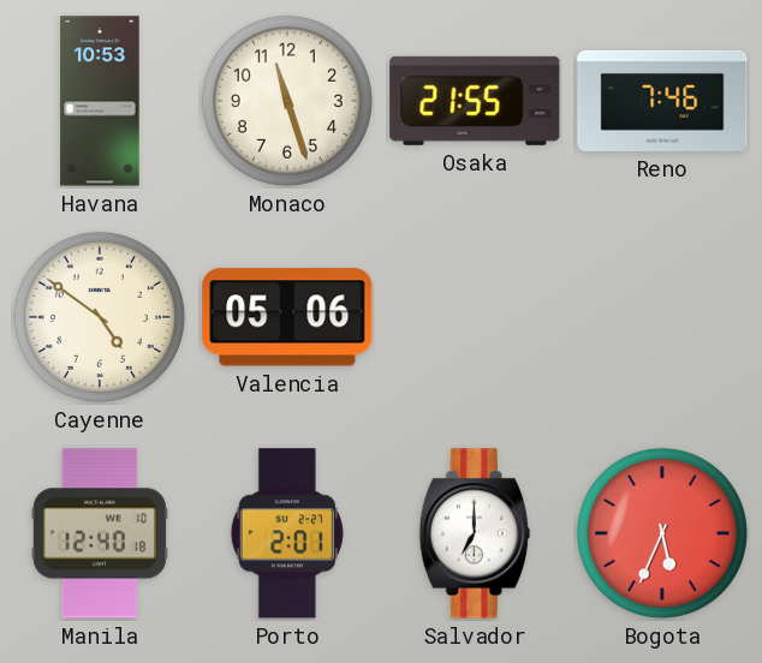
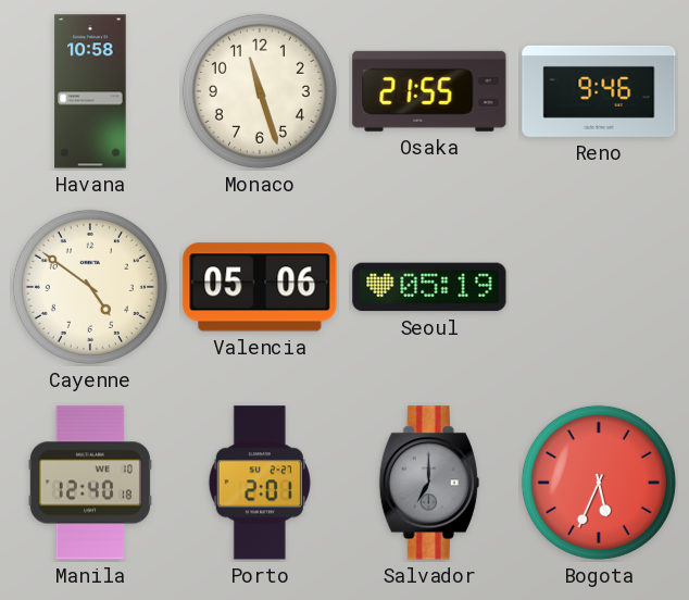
Havana: 10:53 -> 10:58 (90, 91)
Reno: 7:46 -> 9:46 (599, 91)
Seoul: none -> 05:19 (429, 287)
Salvador dial: white -> grey (429, 483)
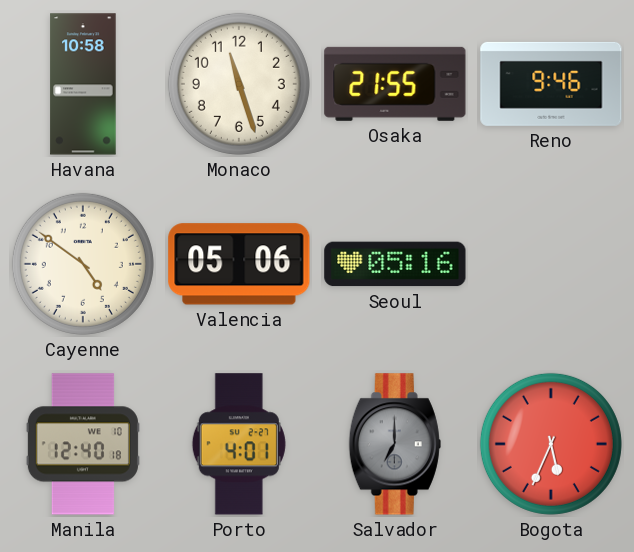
Seoul: 05:19 -> 05:16 (395, 264)
Porto: 2:01 -> 4:01 (239, 444)
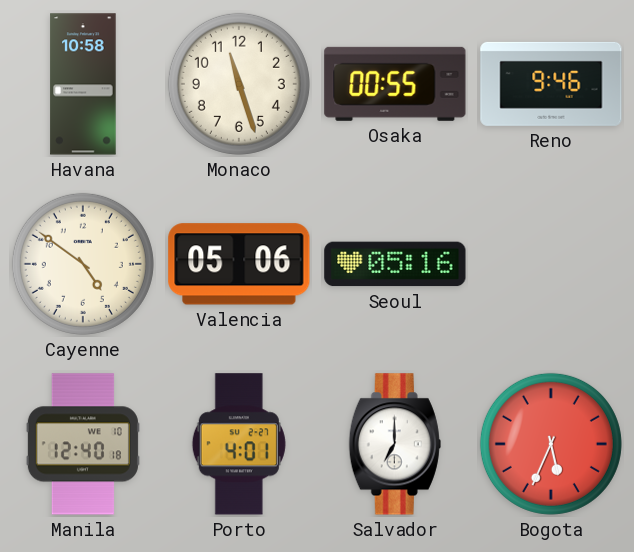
Osaka: 21:55 -> 00:55 (395, 84)
Salvador dial: grey -> white (395, 444)
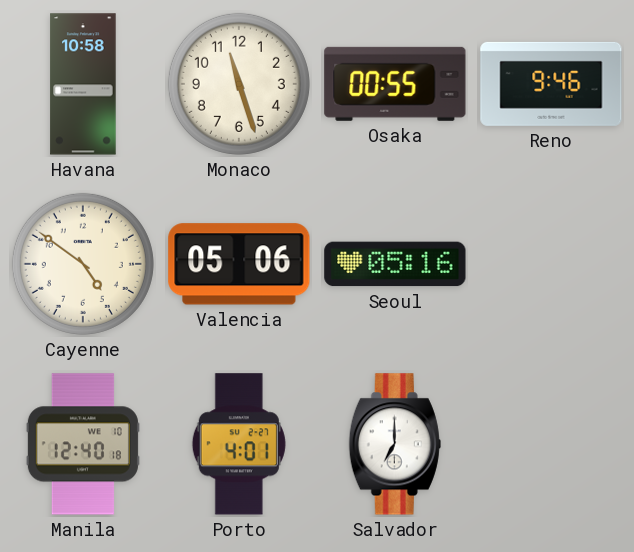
Bogota: 5:34 -> none (551, 444)
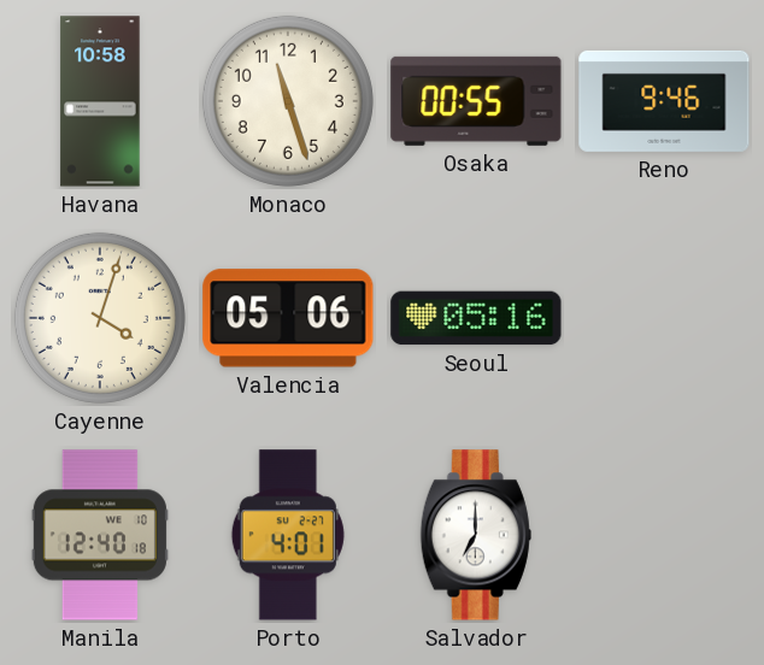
Cayenne: 4:51 -> 4:03 (100, 318)
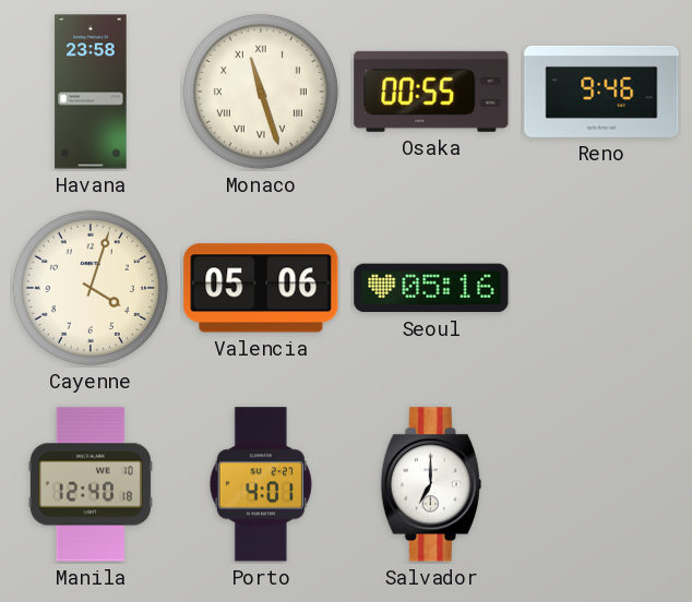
Havana: 10:58 -> 23:58 (91, 92)
Monaco numerals: Arabic -> Roman (261, 92)
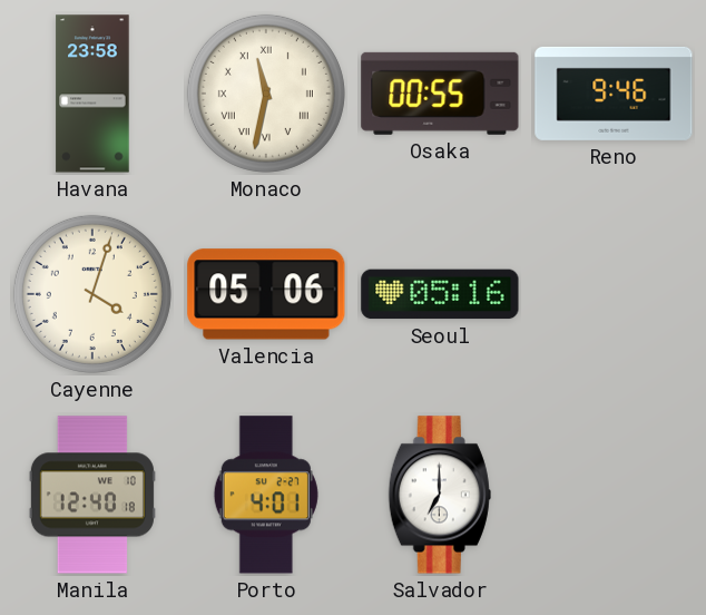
Monaco: 11:27 -> 11:32 (266, 94)
